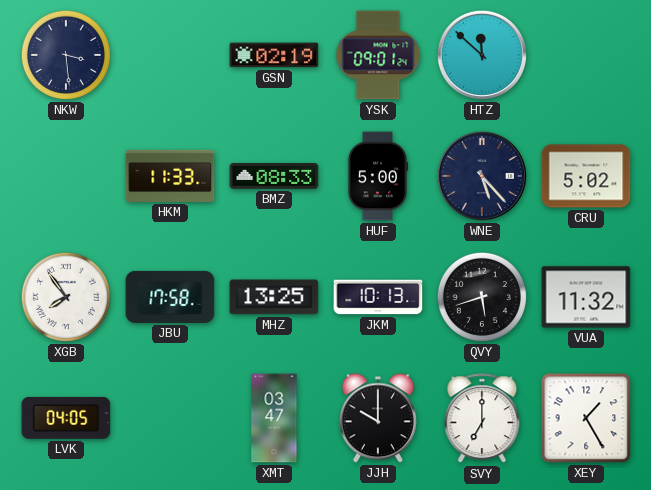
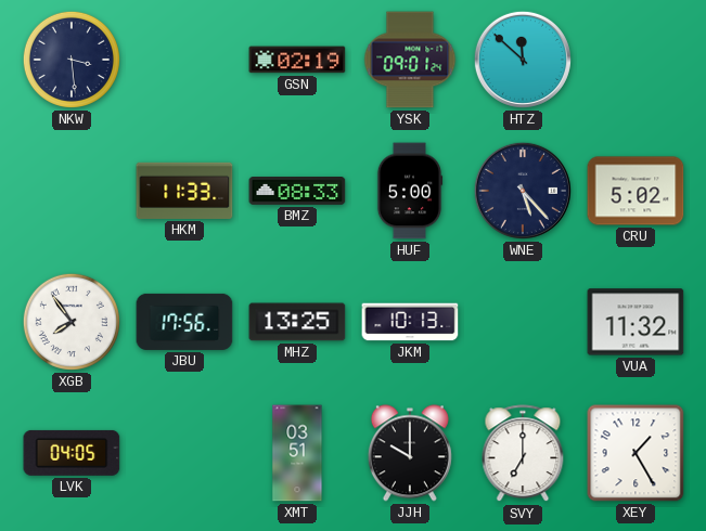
JBU: 17:58 -> 17:56 (184, 322)
QVY: 5:42 -> none (482, 297)
XMT: 03:47 -> 03:51 (297, 453)
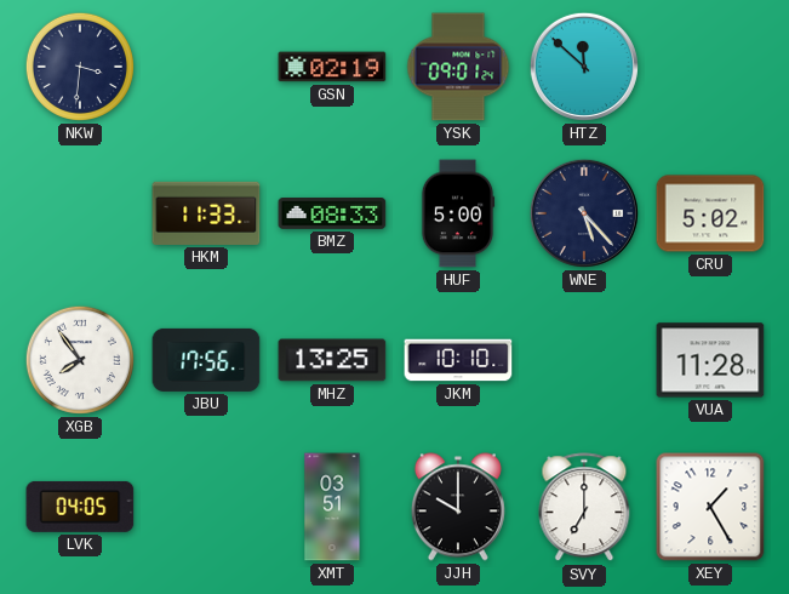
NKW: 3:29 -> 3:31 (80, 67)
JKM: 10:13 -> 10:10 (458, 360)
VUA: 11:32 -> 11:28 (710, 360)
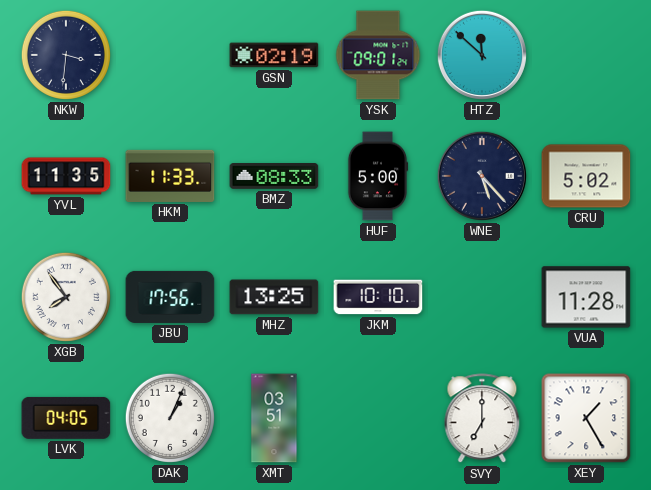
YVL: none -> 11:35 (66, 176)
DAK: none -> 1:04 (170, 418)
JJH: 10:00 -> none (458, 507)
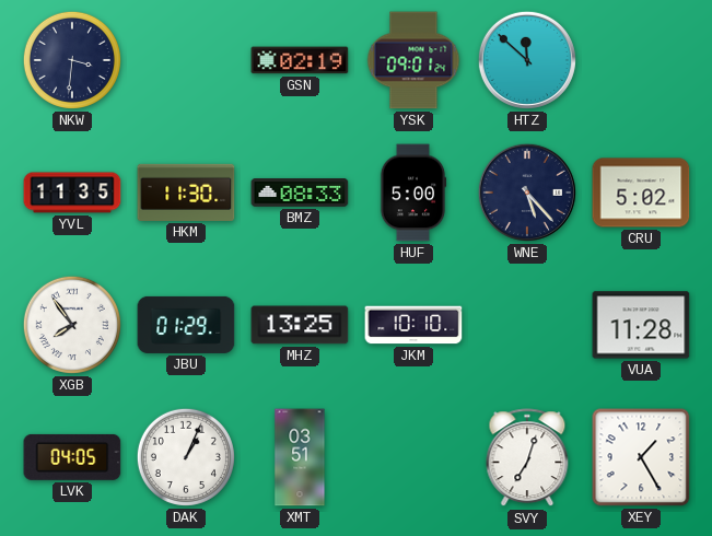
HKM: 11:33 -> 11:30 (186, 193)
JBU: 17:56 -> 01:29 (186, 325)
SVY: 7:00 -> 7:03 (527, 458)
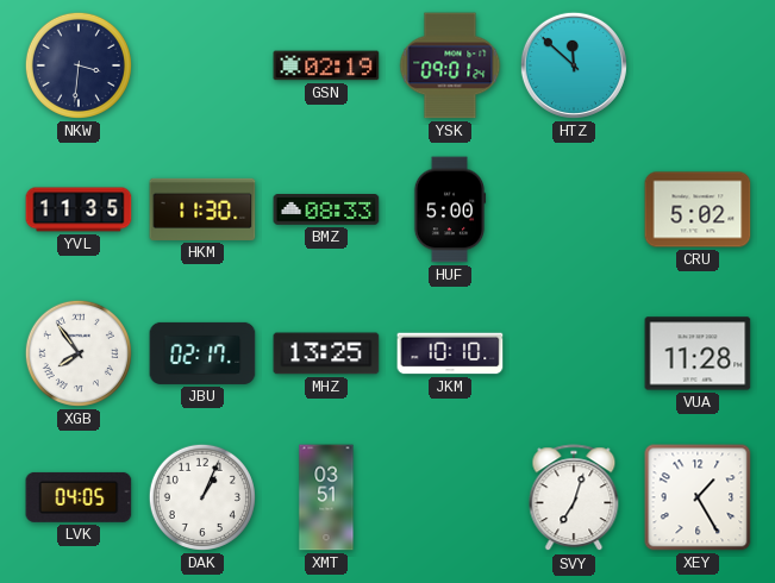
WNE: 5:23 -> none (527, 193)
JBU: 01:29 -> 02:17 (202, 353)
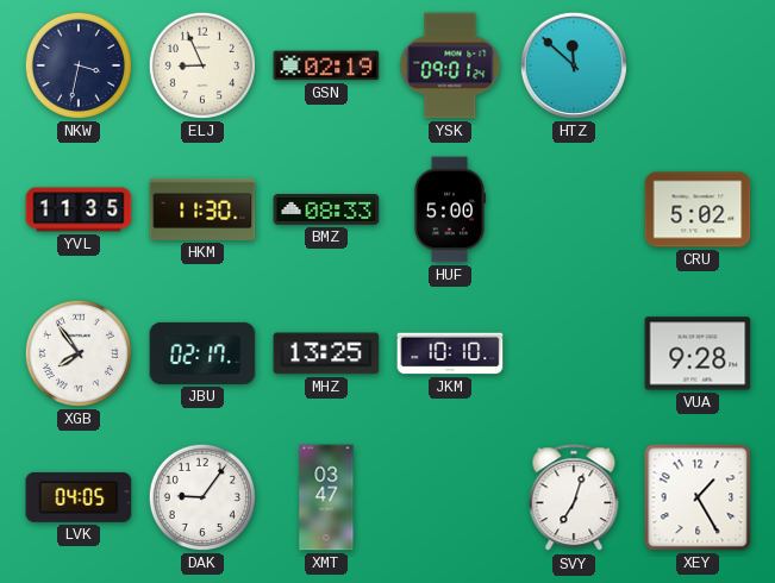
NKW: 3:31 -> 3:32 (79, 65)
ELJ: none -> 8:56 (202, 65)
VUA: 11:28 -> 9:28 (698, 353)
DAK: 1:04 -> 9:06 (202, 497)
XMT: 03:51 -> 03:47 (326, 497)
